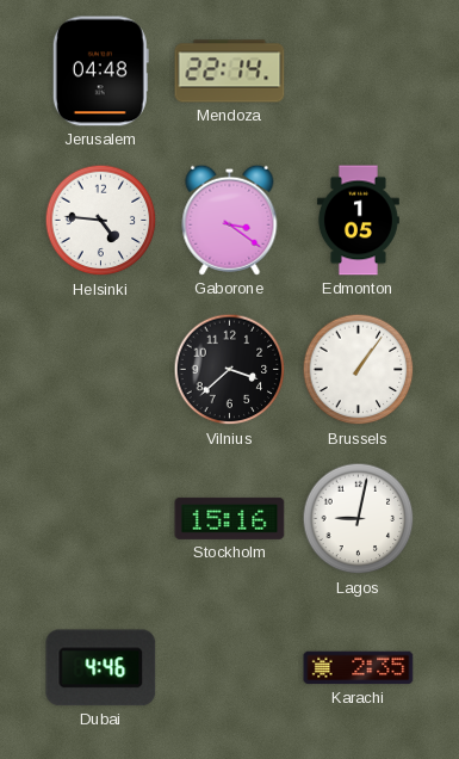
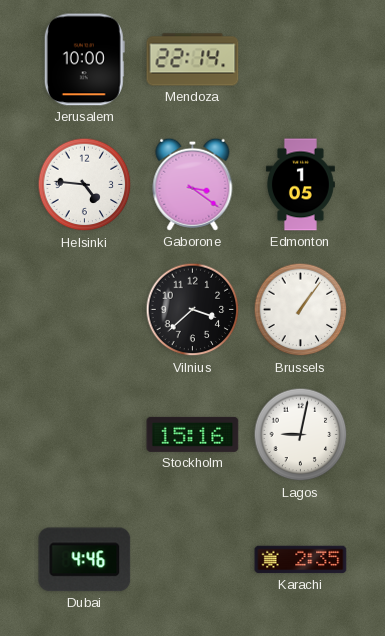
Jerusalem: 04:48 -> 10:00 (84, 60)
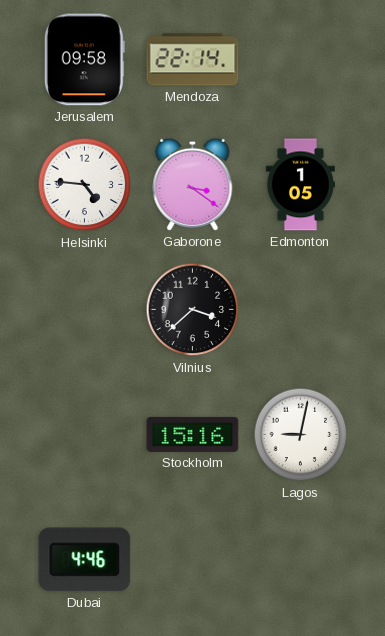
Jerusalem: 10:00 -> 09:58 (84, 60)
Brussels: 1:06 -> none (301, 310)
Karachi: 2:35 -> none (301, 560)
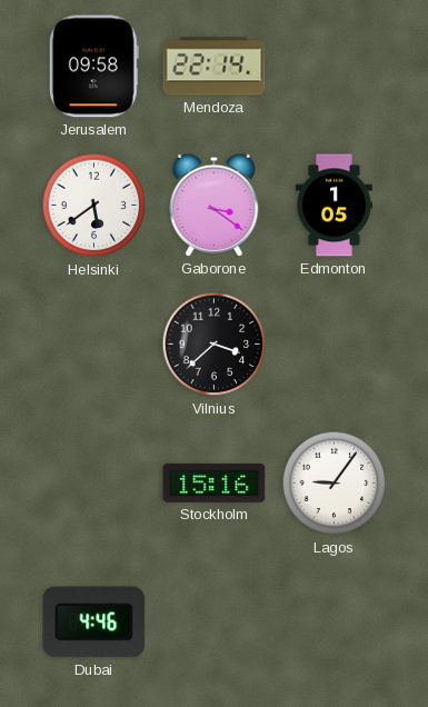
Helsinki: 4:46 -> 5:39 (94, 206)
Lagos: 9:02 -> 9:06 (335, 484)
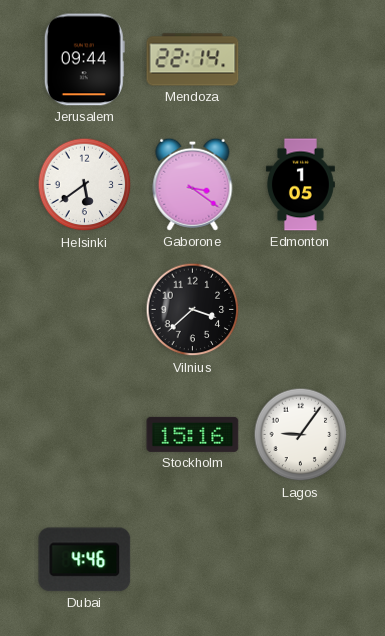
Jerusalem: 09:58 -> 09:44 (84, 60)
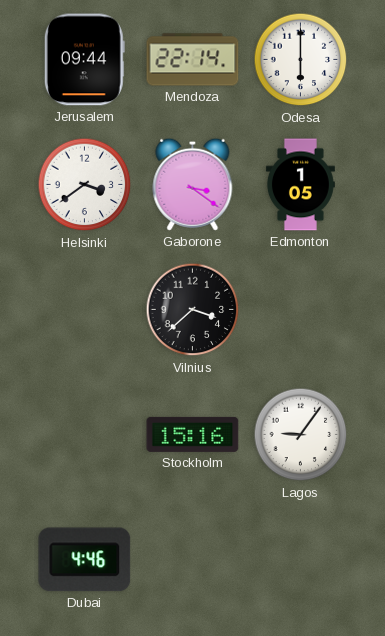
Odesa: none -> 6:00 (301, 60)
Helsinki: 5:39 -> 3:39 (85, 185)
